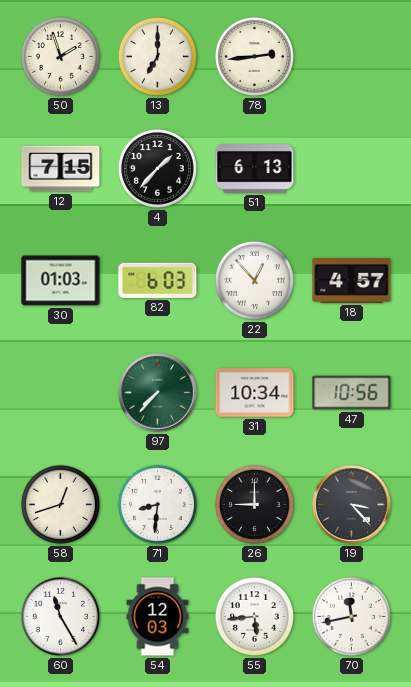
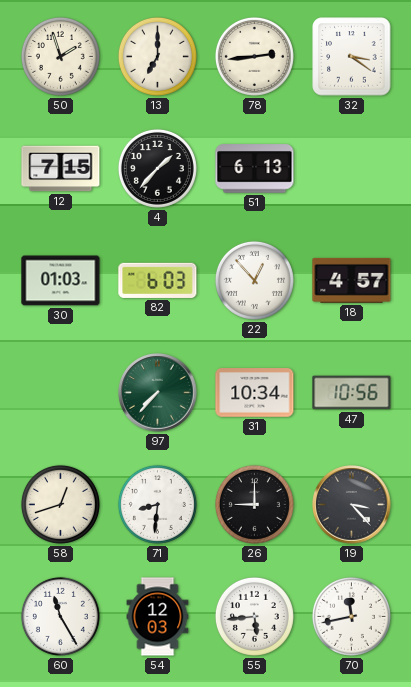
32: none -> 3:21 (352, 57)
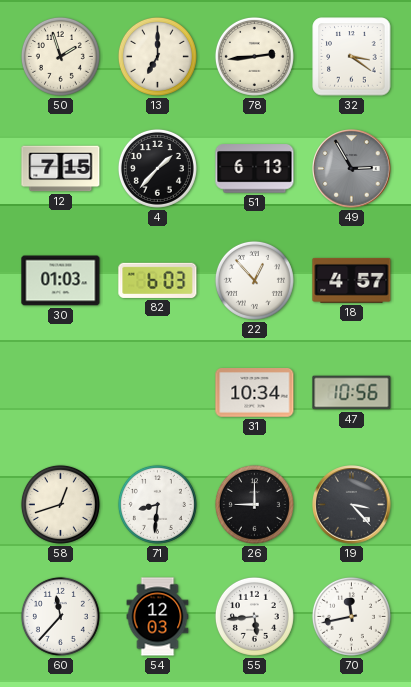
49: none -> 2:55 (352, 169)
97: 7:37 -> none (158, 393)
60: 11:25 -> 11:37 (60, 616)
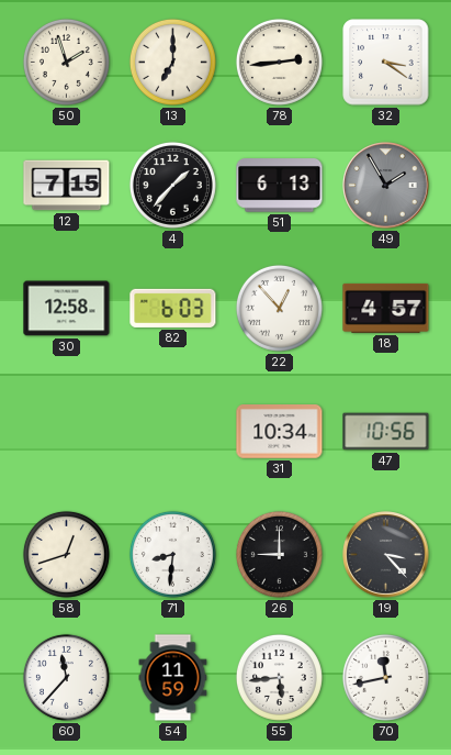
49: 2:55 -> 1:55 (386, 186)
30: 01:03 -> 12:58 (67, 309)
54: 12:03 -> 11:59 (173, 678)
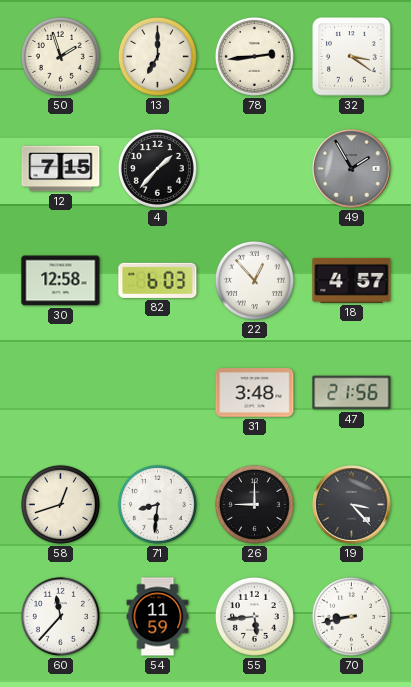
51: 6:13 -> none (280, 186)
31: 10:34 -> 3:48 (255, 393)
47: 10:56 -> 21:56 (352, 393)
70: 11:43 -> 8:43 (351, 616)
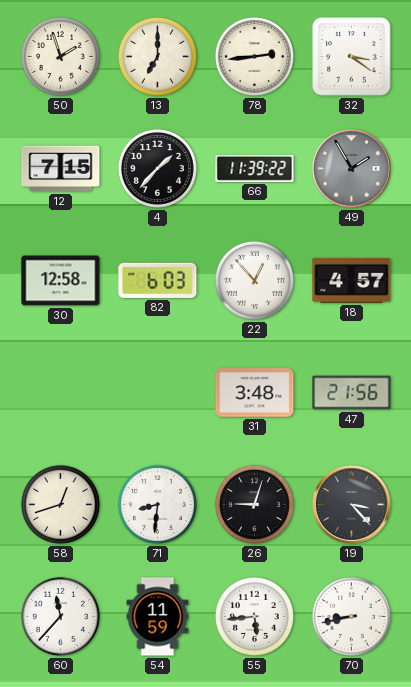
66: none -> 11:39 (255, 168)
26: 9:00 -> 9:03 (254, 504)
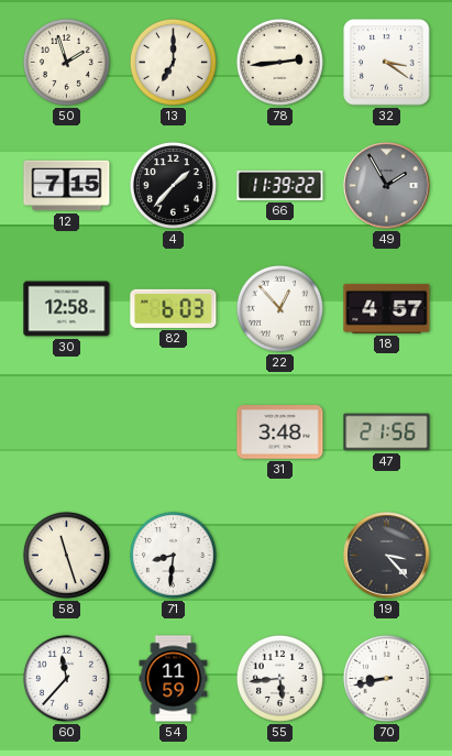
58: 12:42 -> 11:27 (66, 555)
26: 9:03 -> none (254, 504)
